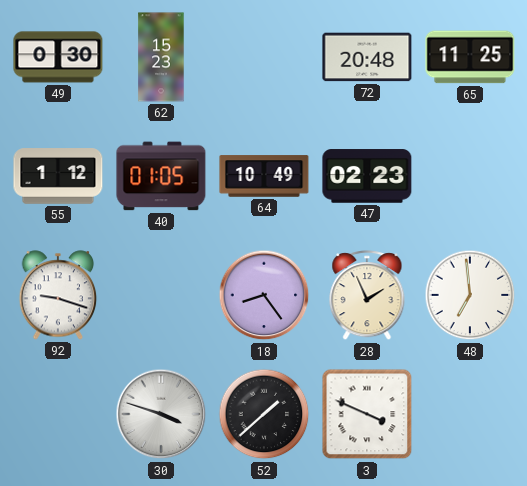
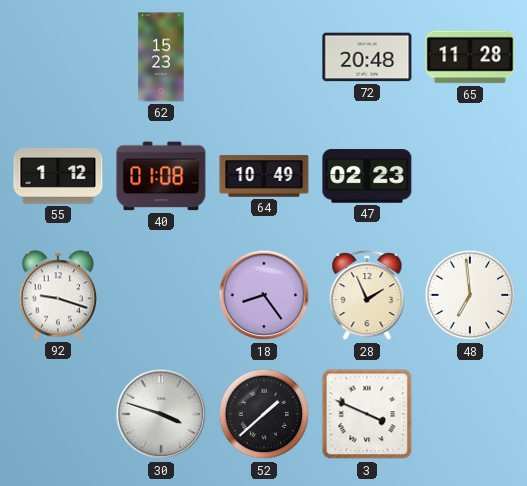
49: 0:30 -> none (58, 57)
65: 11:25 -> 11:28 (470, 57)
40: 01:05 -> 01:08 (161, 176)
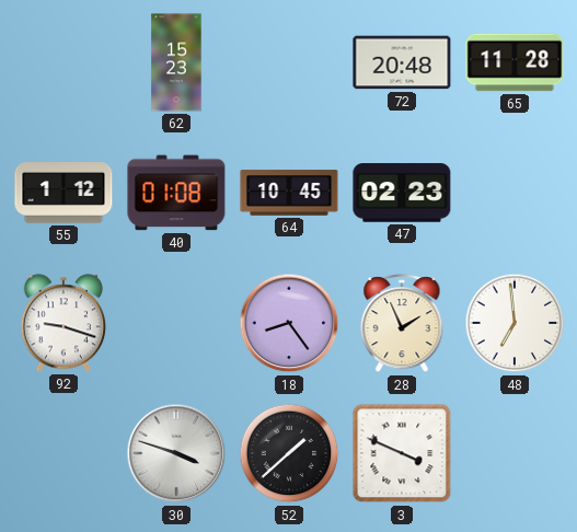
64: 10:49 -> 10:45 (289, 193)
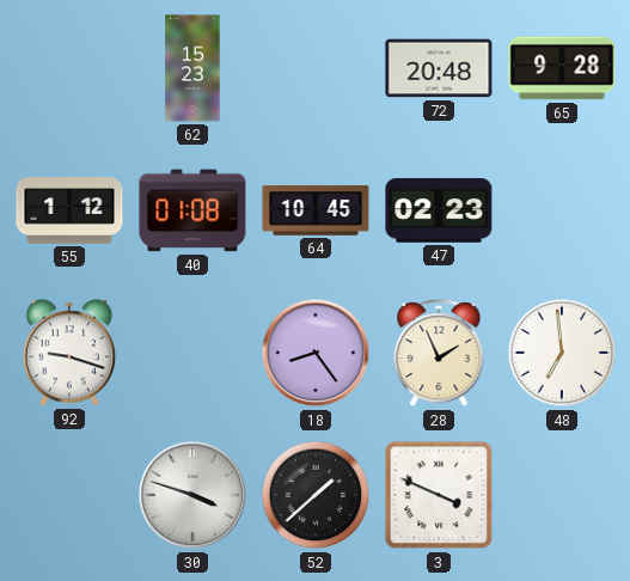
65: 11:28 -> 9:28 (562, 68)
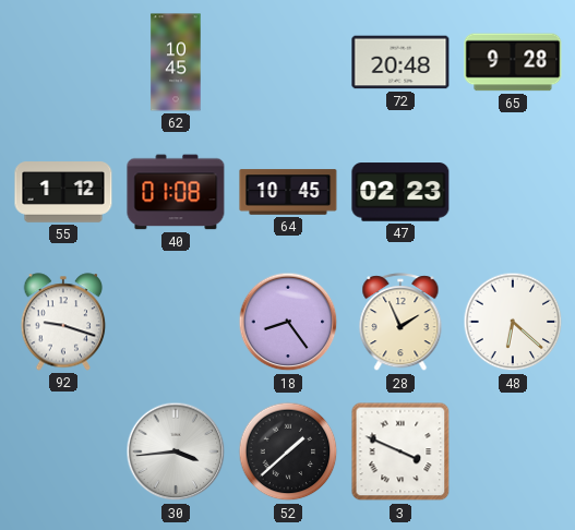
62: 15:23 -> 10:45 (176, 62)
48: 6:59 -> 6:22 (513, 322)
30: 3:48 -> 3:44 (176, 451)
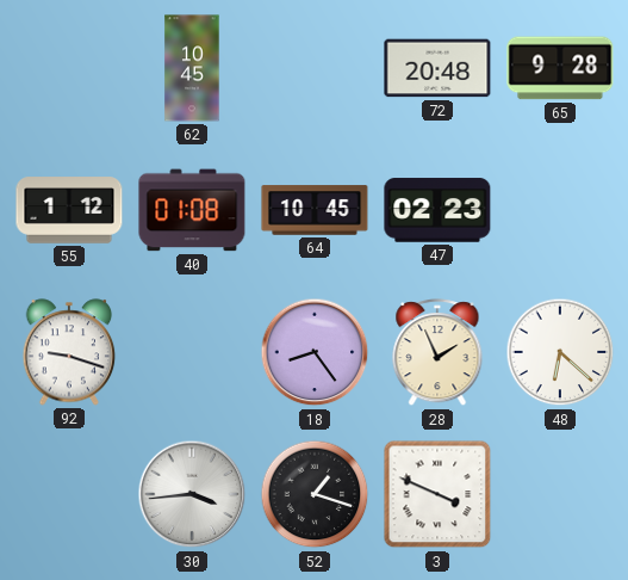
52: 1:38 -> 1:18 (315, 494)
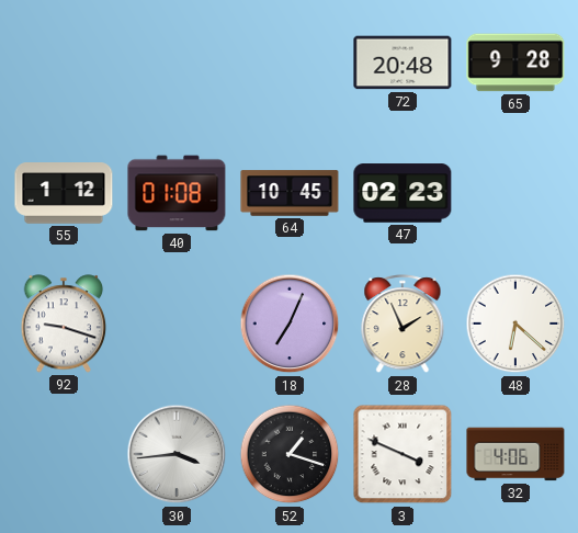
62: 10:45 -> none (192, 68)
18: 8:24 -> 7:04 (290, 324)
32: none -> 4:06 (515, 454)
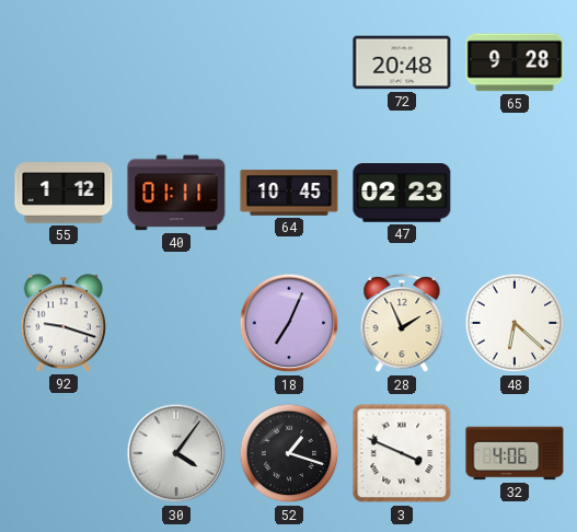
40: 01:08 -> 01:11 (176, 193)
30: 3:44 -> 4:06 (176, 453)
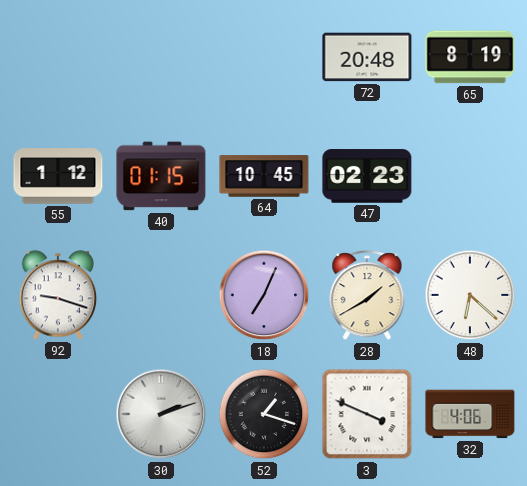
65: 9:28 -> 8:19 (470, 57)
40: 01:11 -> 01:15 (161, 176)
28: 1:56 -> 1:40 (367, 296)
30: 4:06 -> 2:12 (161, 414)
